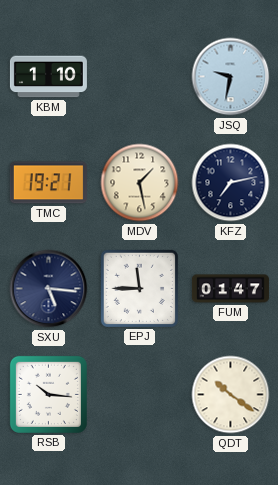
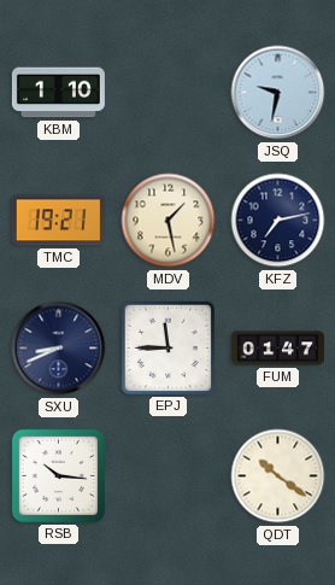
SXU: 5:16 -> 8:41 (59, 349)
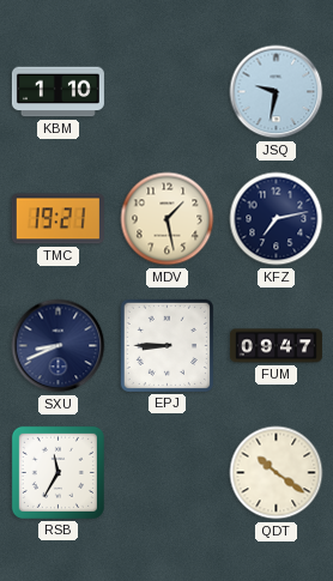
EPJ: 11:45 -> 8:45 (166, 345)
FUM: 01:47 -> 09:47 (276, 346)
RSB: 10:16 -> 11:35 (57, 472)
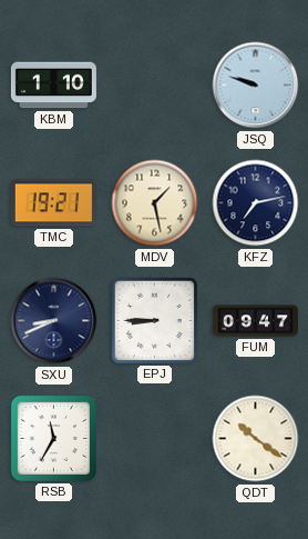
JSQ: 9:32 -> 9:48 (256, 86)
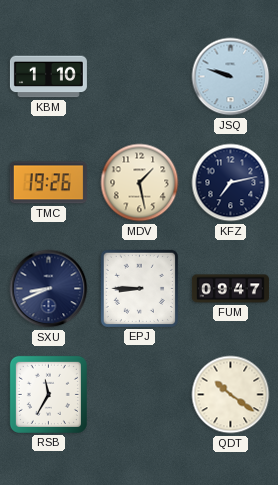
TMC: 19:21 -> 19:26 (48, 183)
